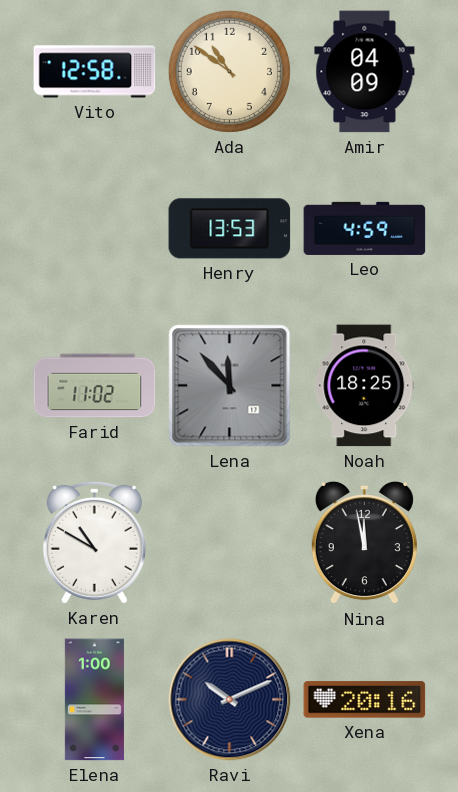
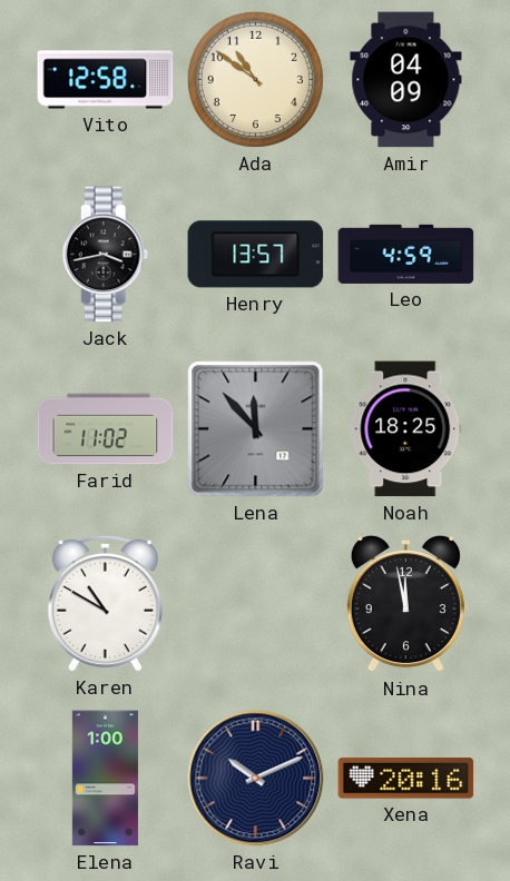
Jack: none -> 3:43 (106, 255)
Henry: 13:53 -> 13:57 (256, 255)
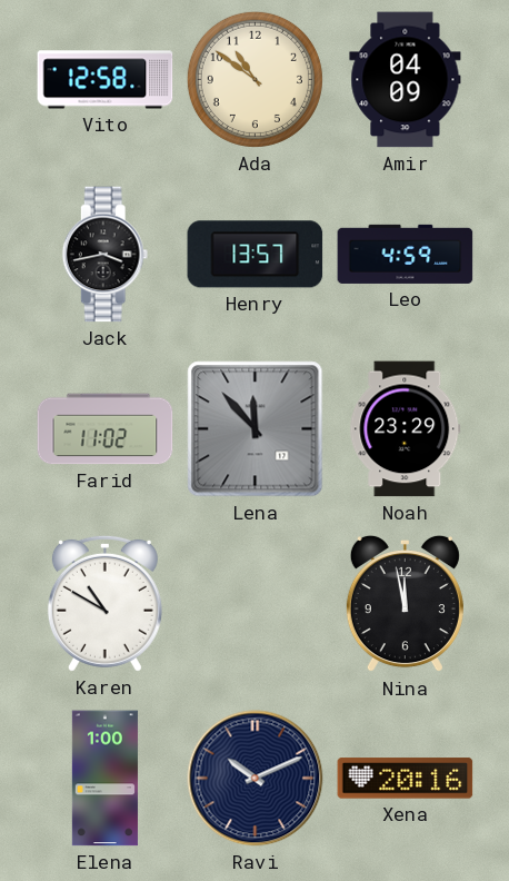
Noah: 18:25 -> 23:29 (406, 429)
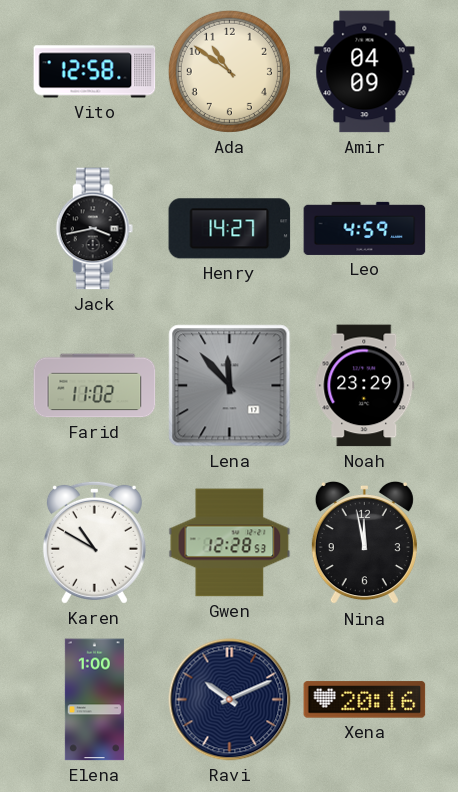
Henry: 13:57 -> 14:27 (230, 229)
Gwen: none -> 12:28 (230, 543)
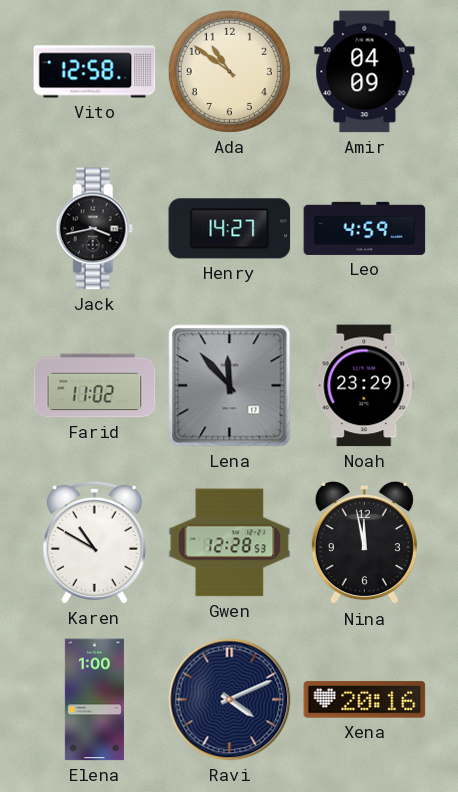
Ravi: 10:11 -> 4:11 (230, 700)
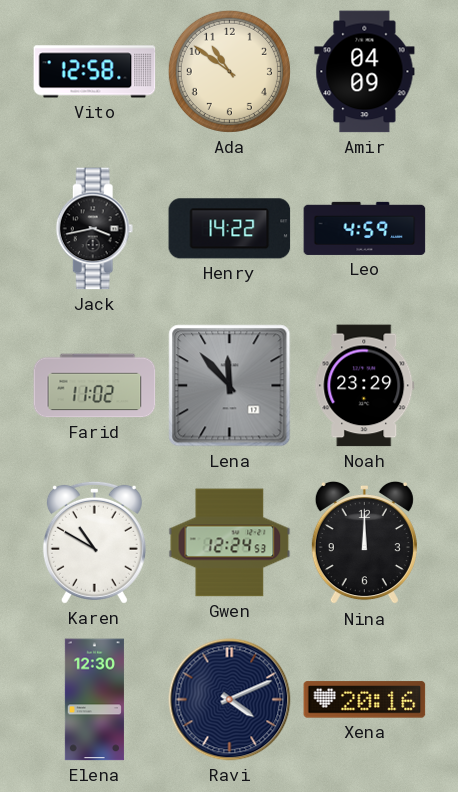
Henry: 14:27 -> 14:22 (230, 229)
Gwen: 12:28 -> 12:24 (230, 543)
Nina: 11:58 -> 12:00 (364, 543)
Elena: 1:00 -> 12:30 (94, 700)
